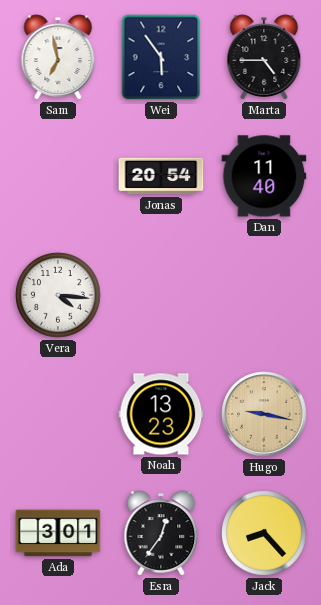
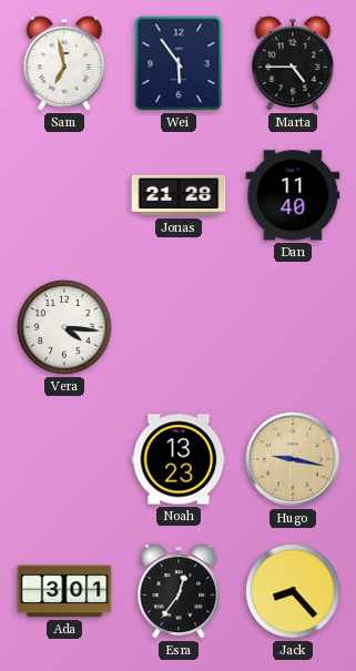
Jonas: 20:54 -> 21:28 (179, 195)
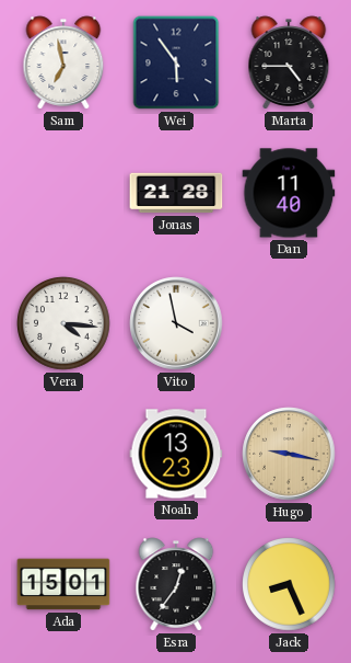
Vito: none -> 3:58 (176, 323)
Ada: 3:01 -> 15:01 (63, 584)
Jack: 8:23 -> 8:26 (289, 584)
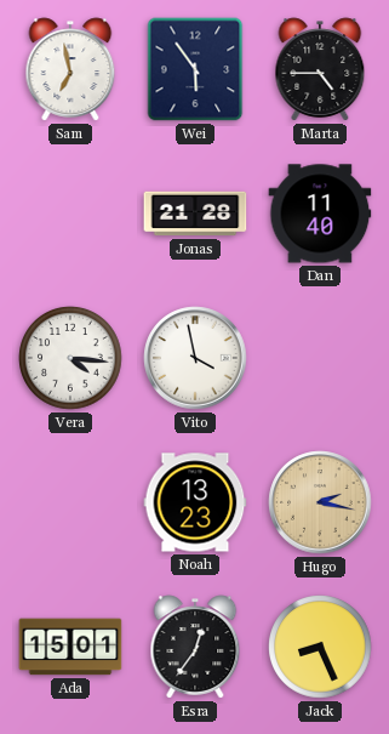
Hugo: 9:17 -> 2:17 (320, 502)
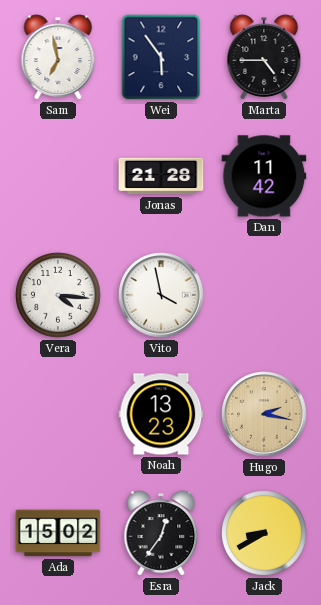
Dan: 11:40 -> 11:42 (264, 176)
Ada: 15:01 -> 15:02 (58, 533)
Jack: 8:26 -> 8:40 (264, 533)
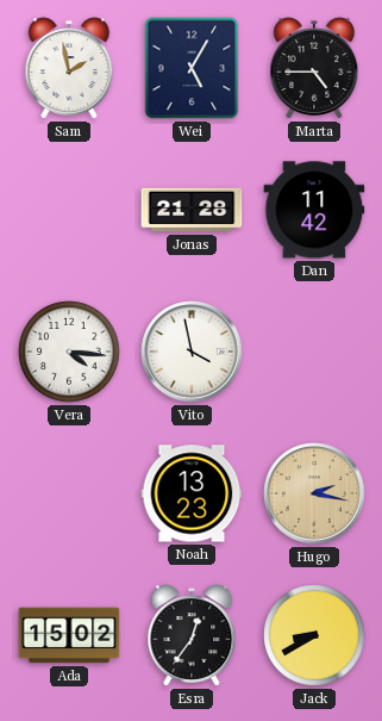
Sam: 6:58 -> 1:58 (69, 68)
Wei: 5:54 -> 5:05 (192, 68)
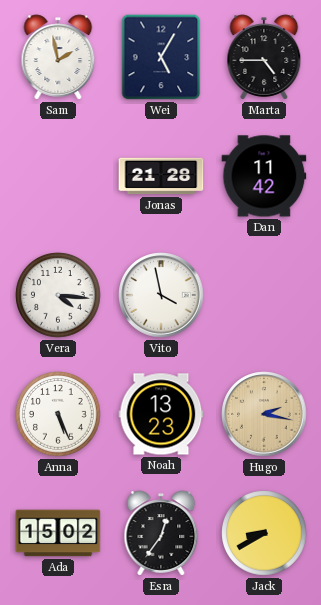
Anna: none -> 5:26 (58, 414)
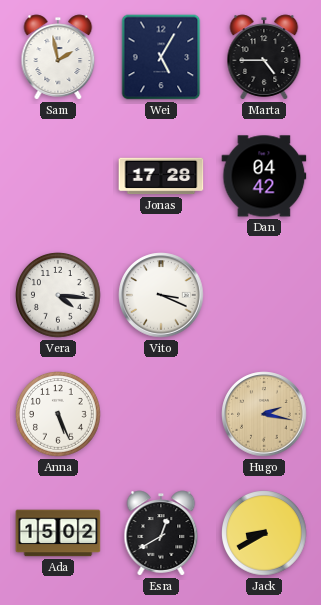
Jonas: 21:28 -> 17:28 (161, 176)
Dan: 11:42 -> 04:42 (264, 176)
Vito: 3:58 -> 3:19 (161, 295)
Noah: 13:23 -> none (161, 414)
Esra: 12:36 -> 12:40 (161, 533)
